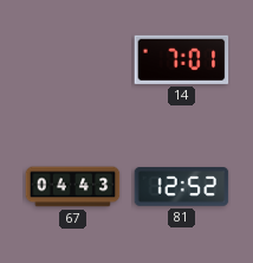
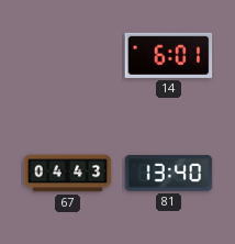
14: 7:01 -> 6:01 (169, 55)
81: 12:52 -> 13:40 (169, 174)
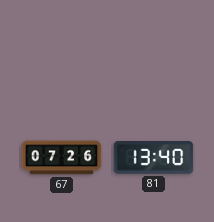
14: 6:01 -> none (169, 55)
67: 04:43 -> 07:26 (62, 158)
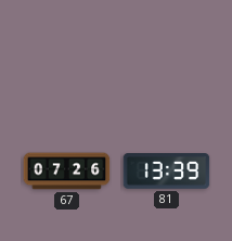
81: 13:40 -> 13:39 (167, 172)
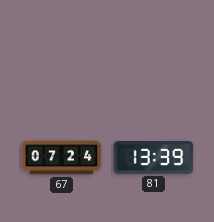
67: 07:26 -> 07:24 (62, 158)
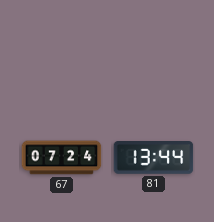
81: 13:39 -> 13:44 (154, 158)
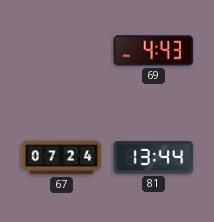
69: none -> 4:43 (154, 51)
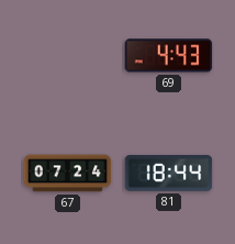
81: 13:44 -> 18:44 (169, 174)
